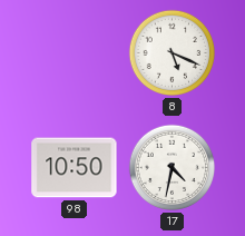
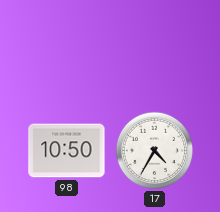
8: 5:19 -> none (173, 53)
17: 4:32 -> 4:35 (155, 151)
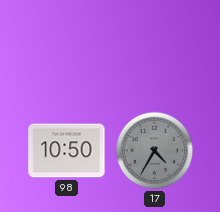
17 dial: white -> grey (155, 151)
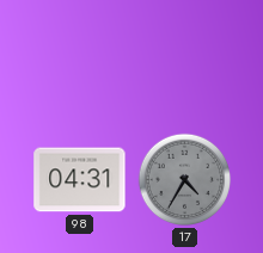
98: 10:50 -> 04:31 (80, 180)
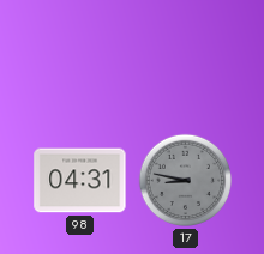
17: 4:35 -> 8:47 (186, 181)
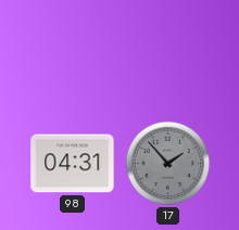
17: 8:47 -> 1:53 (168, 164)
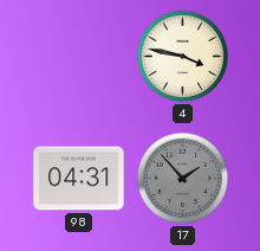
4: none -> 3:47 (183, 57)
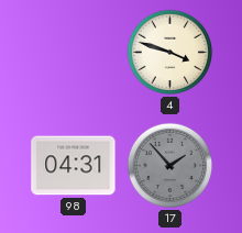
4: 3:47 -> 3:48 (170, 53)
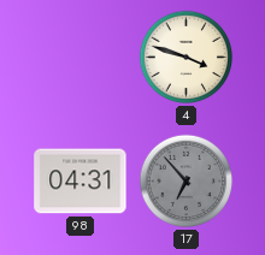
17: 1:53 -> 6:53 (187, 182)
